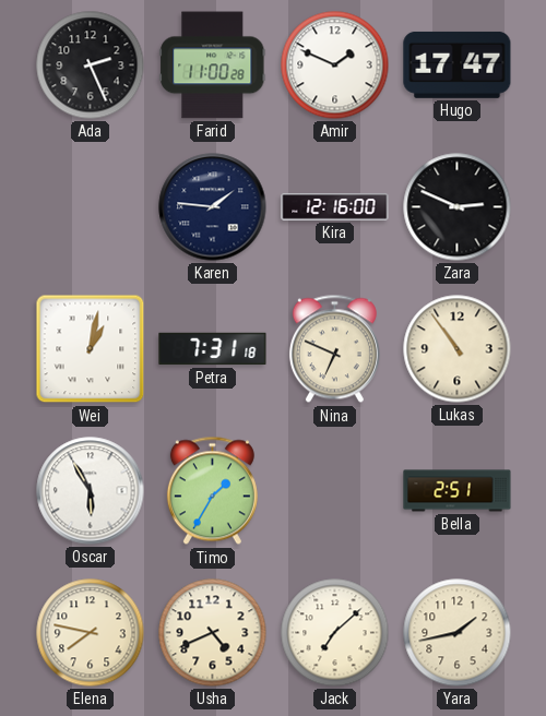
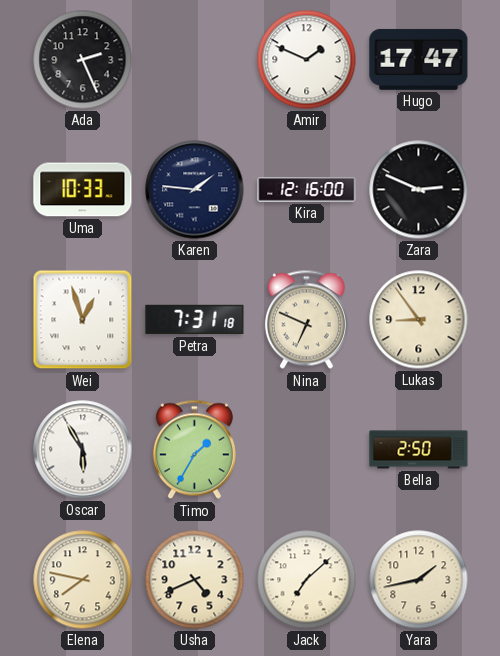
Farid: 11:00 -> none (213, 65)
Uma: none -> 10:33 (83, 190)
Wei: 1:02 -> 12:57 (83, 320)
Lukas: 10:54 -> 8:54 (419, 320)
Bella: 2:51 -> 2:50 (419, 450)
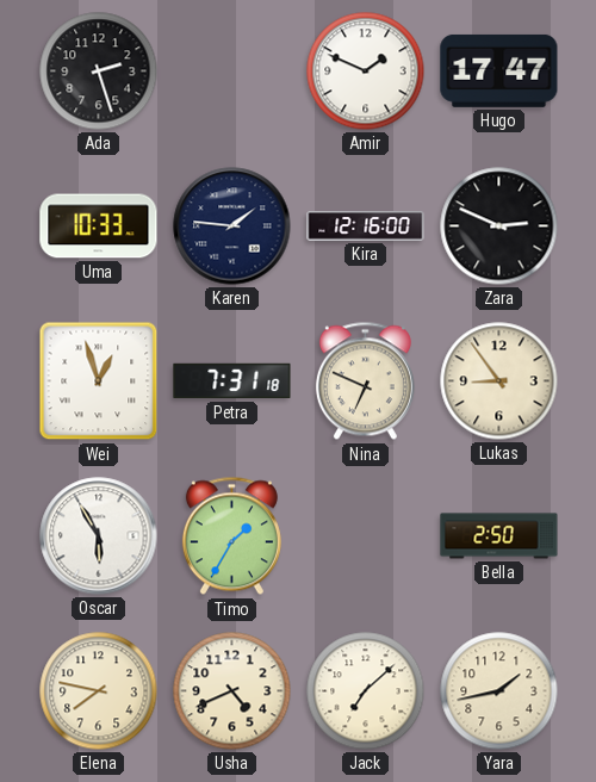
Ada: 2:26 -> 2:27 (99, 72)
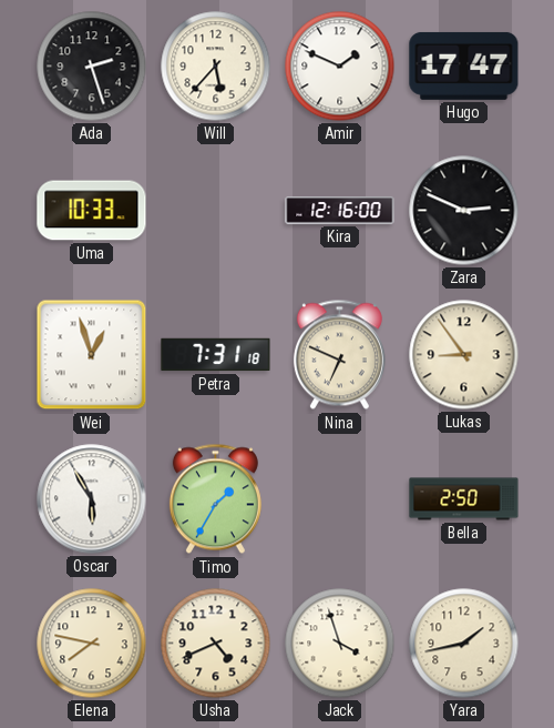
Will: none -> 5:37 (216, 67)
Karen: 1:46 -> none (232, 226)
Jack: 7:08 -> 3:57 (340, 644)
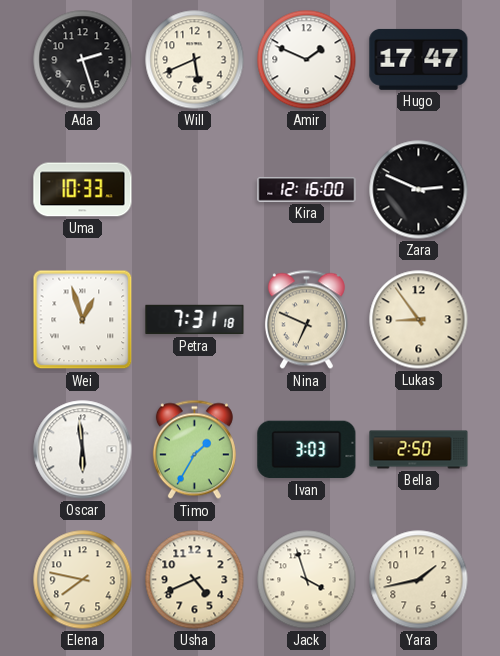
Will: 5:37 -> 5:41 (195, 60)
Oscar: 5:55 -> 5:59 (83, 450)
Ivan: none -> 3:03 (307, 450)
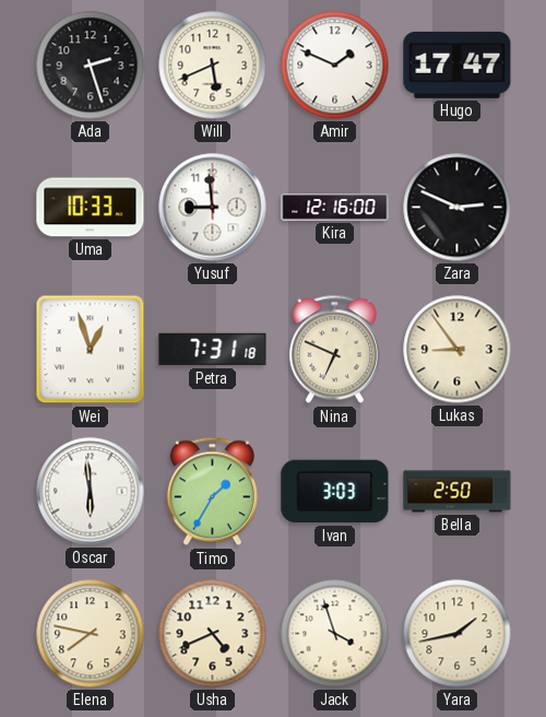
Yusuf: none -> 8:59 (213, 208)
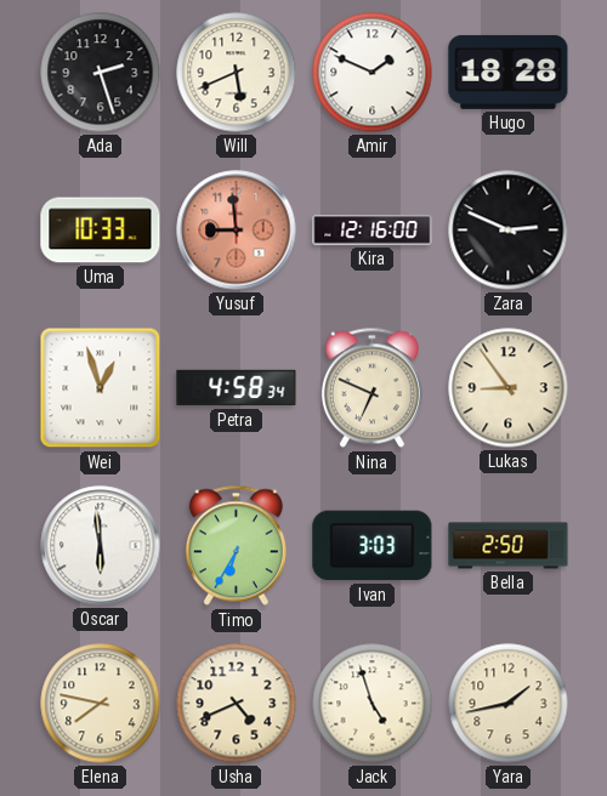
Hugo: 17:47 -> 18:28 (509, 72)
Yusuf dial: white -> salmon (237, 231)
Petra: 7:31 -> 4:58 (237, 388)
Timo: 1:35 -> 6:35 (236, 546)
Jack: 3:57 -> 4:57 (373, 704)
